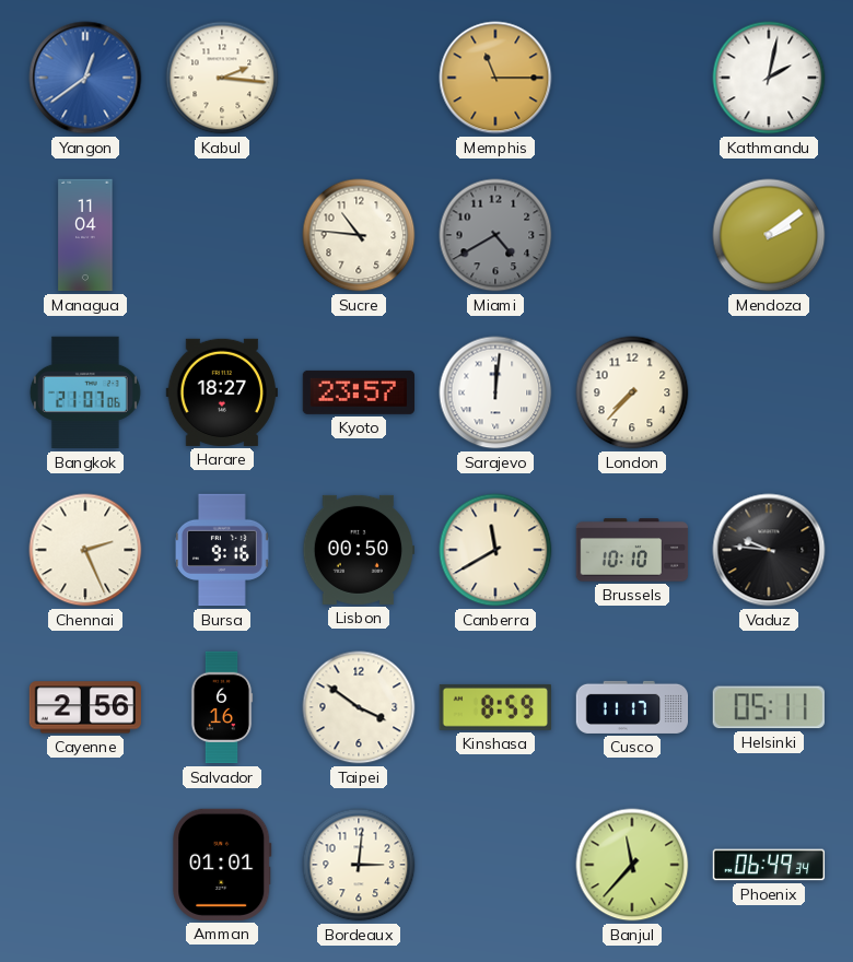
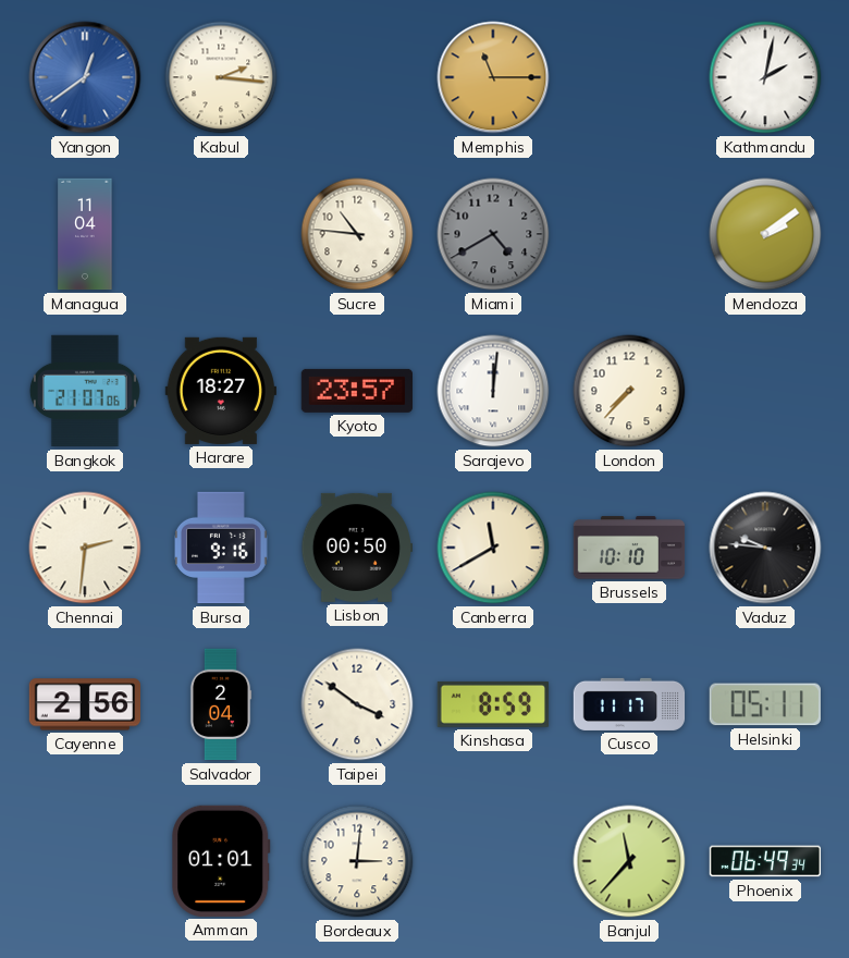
Chennai: 2:26 -> 2:31 (85, 548)
Salvador: 6:16 -> 2:04 (221, 704)
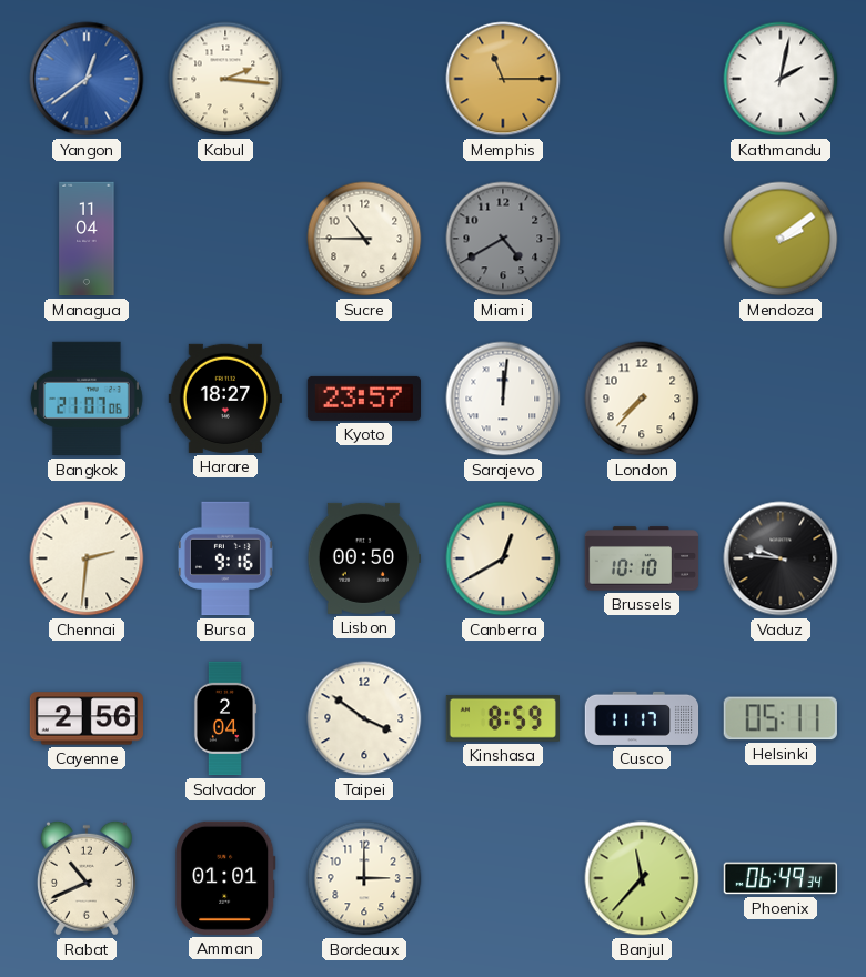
Sucre: 10:46 -> 10:45 (364, 239)
Canberra: 11:40 -> 12:40 (503, 558)
Rabat: none -> 10:41 (87, 878)
Bordeaux: 3:01 -> 3:00 (364, 878)
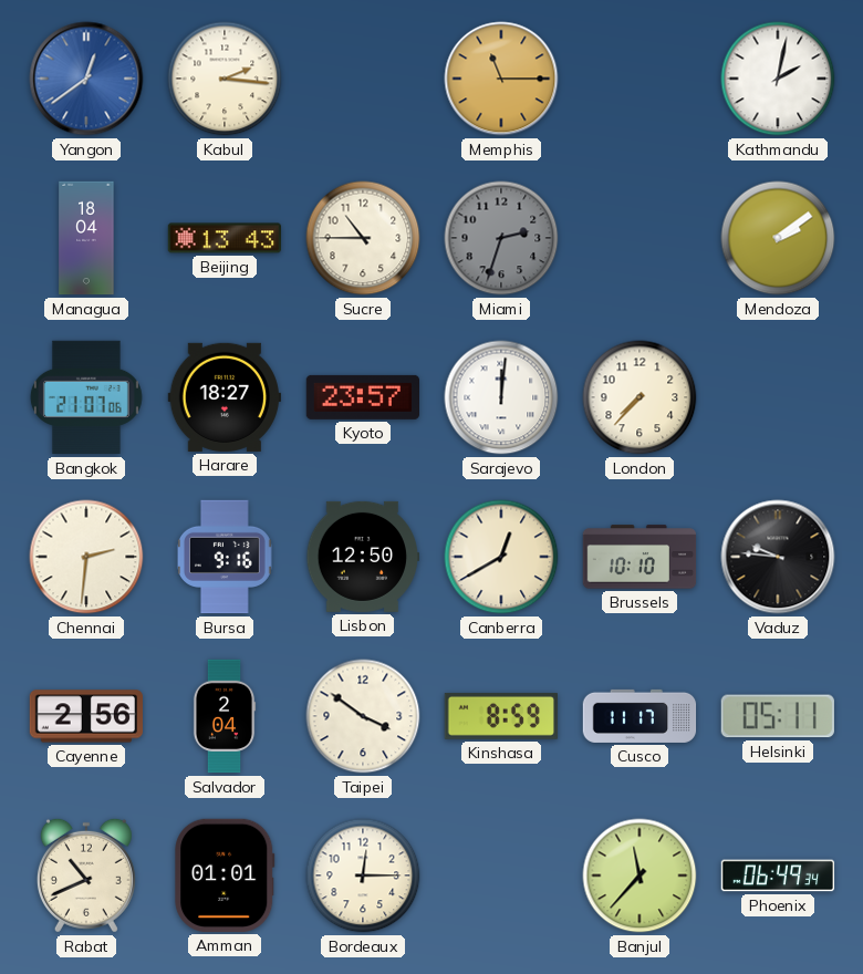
Managua: 11:04 -> 18:04 (86, 238)
Beijing: none -> 13:43 (223, 238)
Miami: 4:40 -> 2:33 (501, 238)
Lisbon: 00:50 -> 12:50 (363, 557)
Bordeaux: 3:00 -> 12:15 (363, 875)
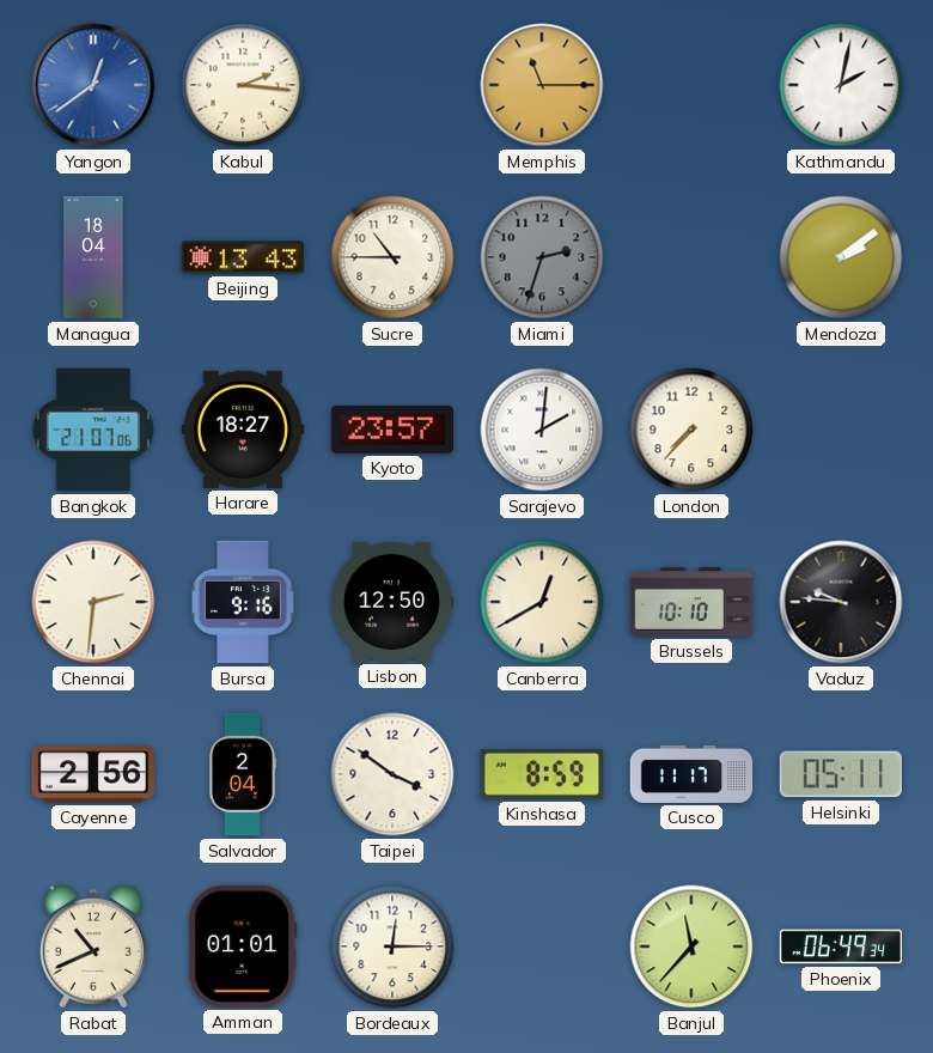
Sarajevo: 12:01 -> 2:01 (542, 430)
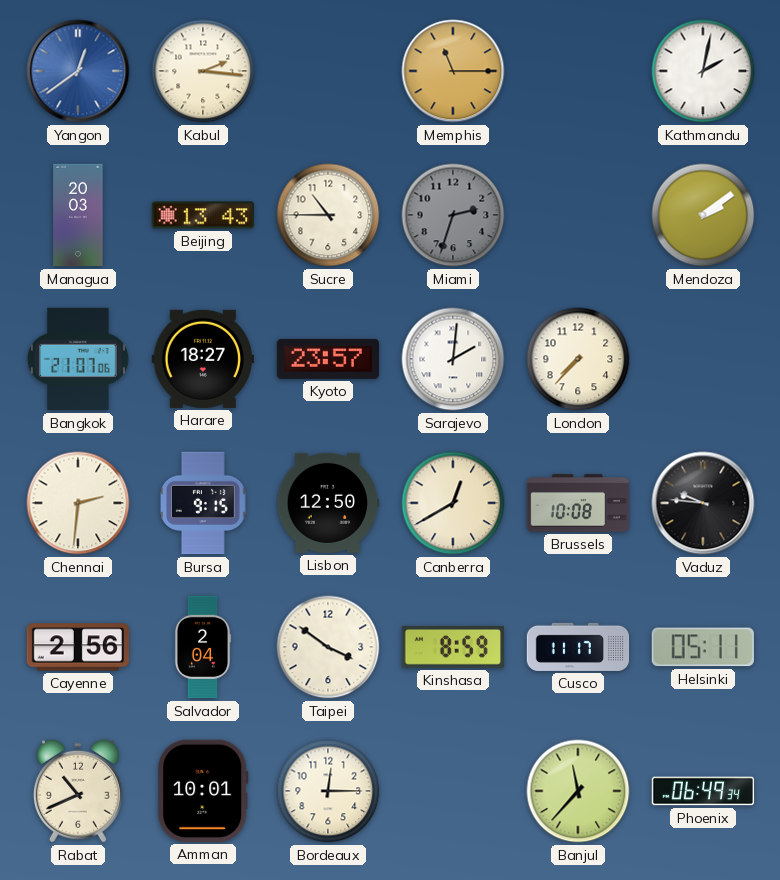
Managua: 18:04 -> 20:03 (78, 215)
Bursa: 9:16 -> 9:15 (203, 503)
Brussels: 10:10 -> 10:08 (578, 503)
Amman: 01:01 -> 10:01 (203, 791)
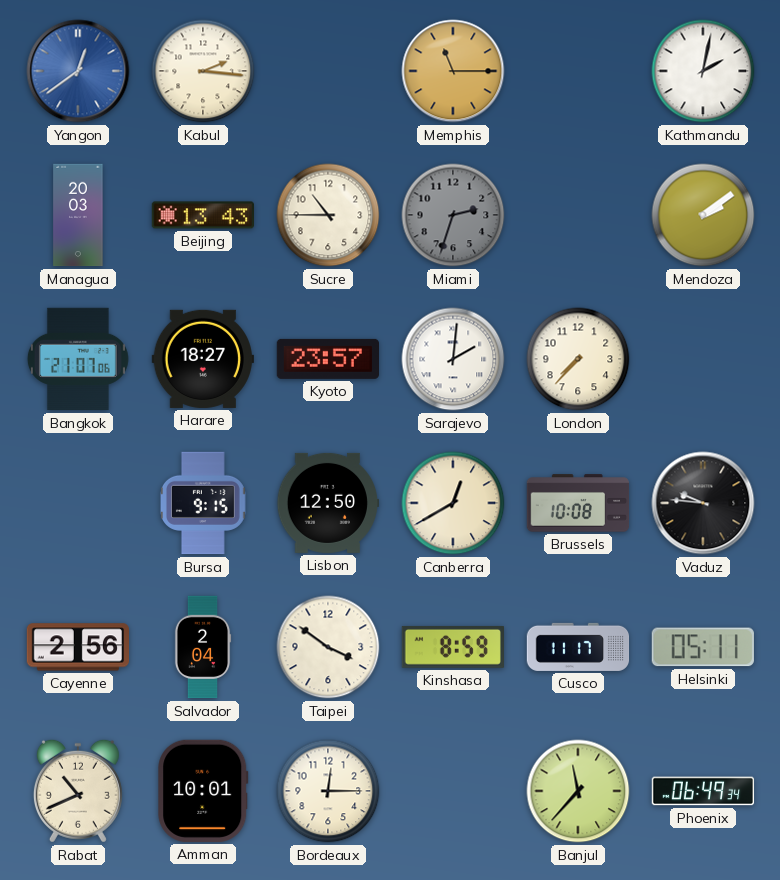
Chennai: 2:31 -> none (78, 503)
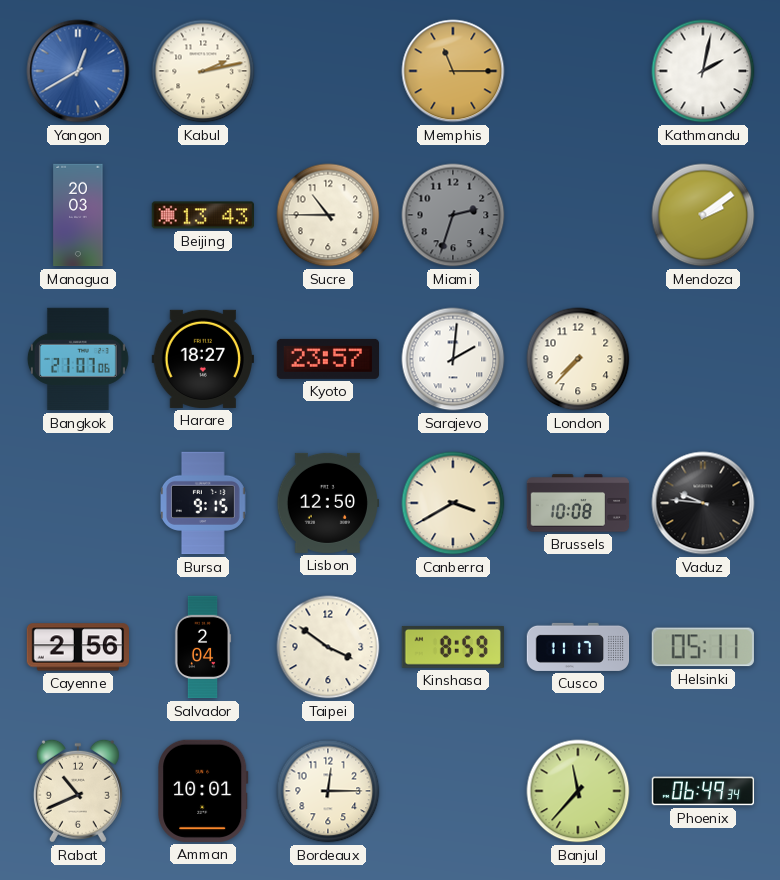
Yangon: 12:39 -> 12:40 (78, 71)
Kabul: 2:16 -> 2:13 (203, 71)
Canberra: 12:40 -> 3:40 (453, 503)
